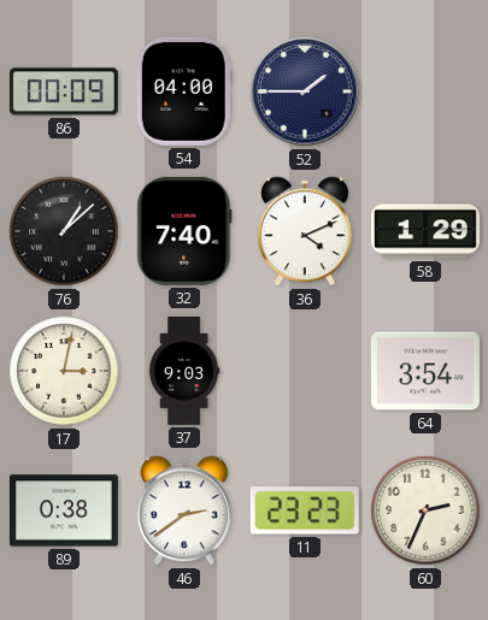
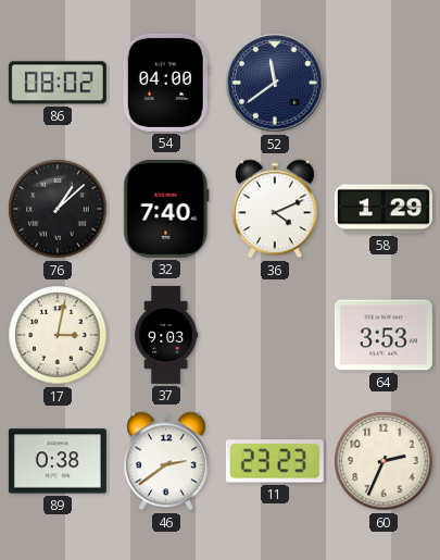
86: 00:09 -> 08:02 (58, 83)
52: 1:45 -> 11:39 (275, 83)
64: 3:54 -> 3:53 (384, 335)
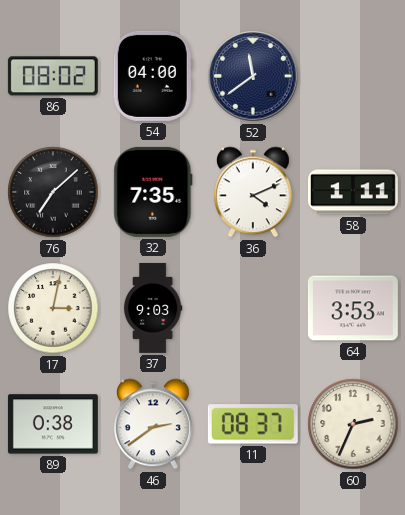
76: 1:08 -> 7:08 (53, 192)
32: 7:40 -> 7:35 (153, 192)
58: 1:29 -> 1:11 (353, 192)
11: 23:23 -> 08:37 (253, 424)
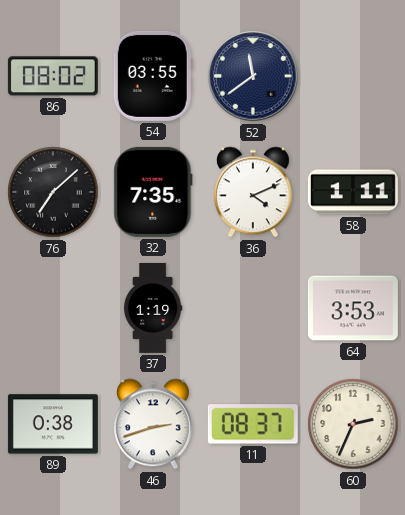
54: 04:00 -> 03:55 (153, 76)
17: 3:02 -> none (53, 308)
37: 9:03 -> 1:19 (153, 308)
46: 2:39 -> 2:42 (153, 424)
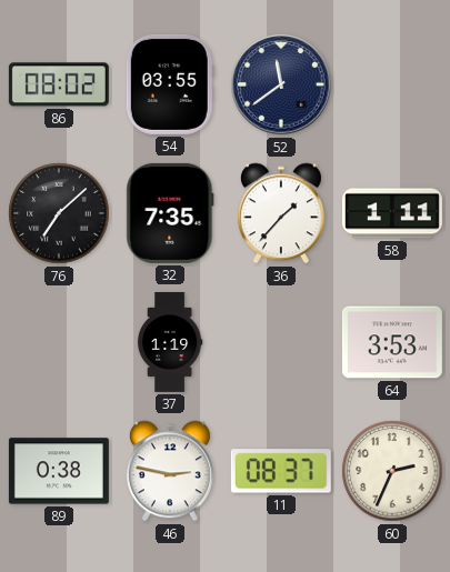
36: 4:11 -> 1:37 (281, 213)
46: 2:42 -> 2:47 (170, 471)
